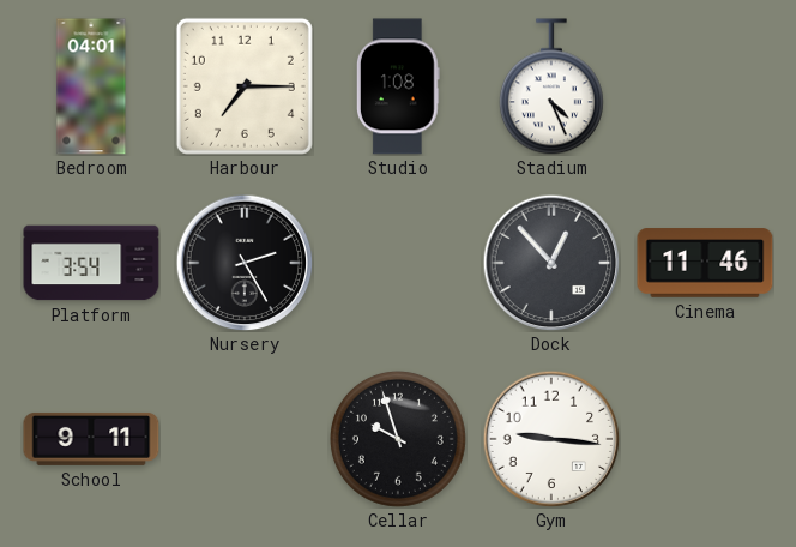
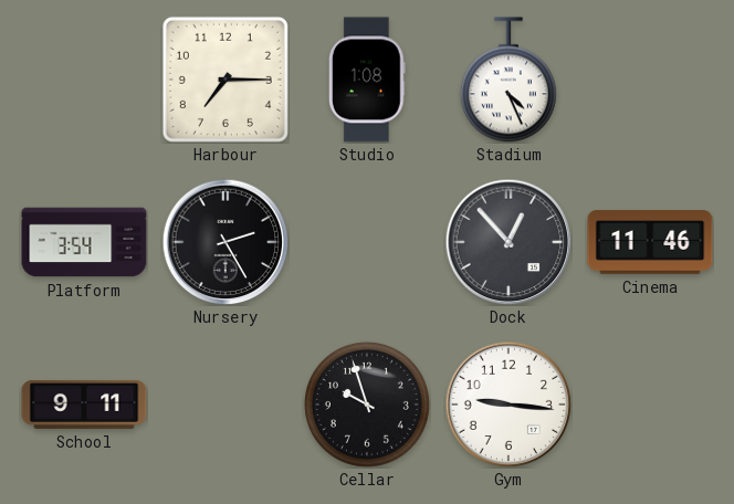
Bedroom: 04:01 -> none (91, 86)
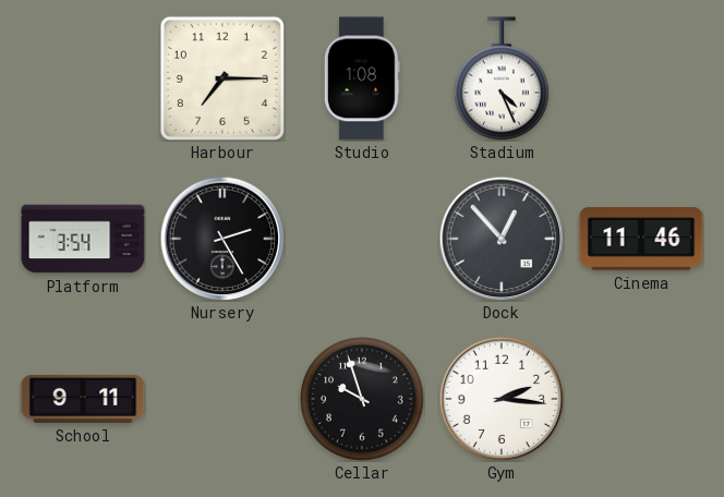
Gym: 9:16 -> 2:16 (502, 399)
